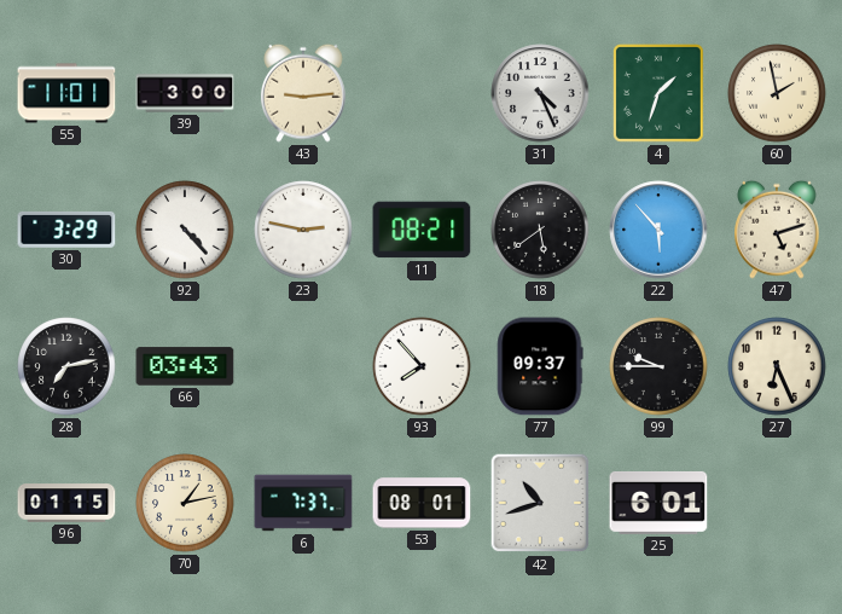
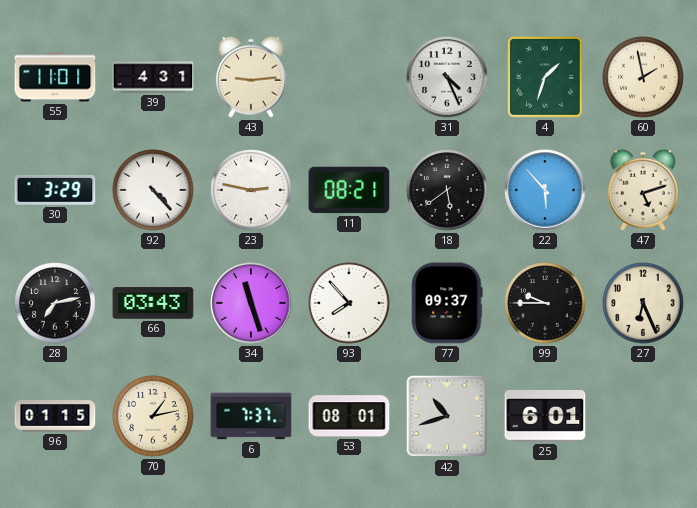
39: 3:00 -> 4:31 (153, 77)
34: none -> 11:27 (251, 303)
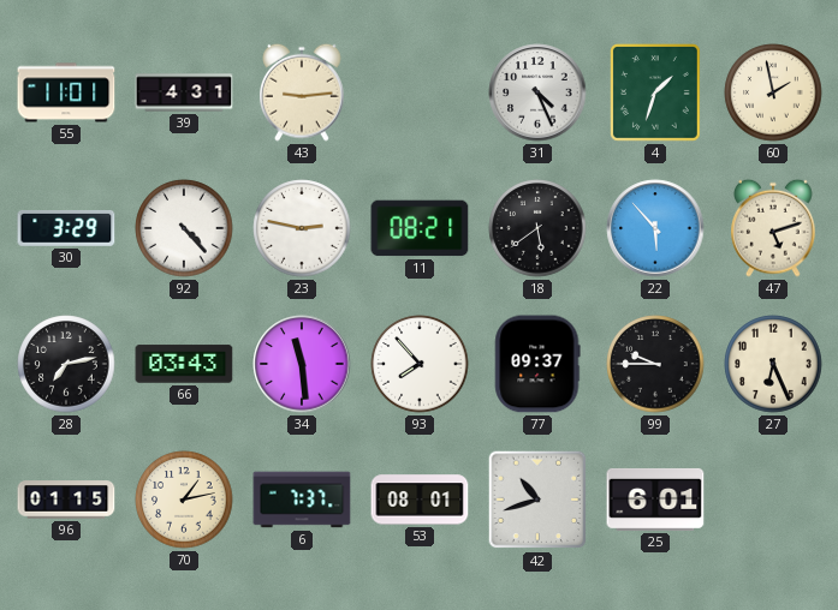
34: 11:27 -> 11:29 (302, 364)
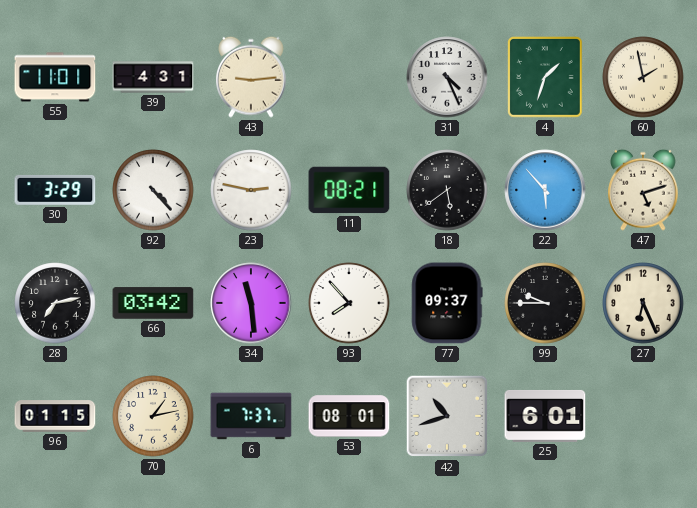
66: 03:43 -> 03:42 (153, 303)
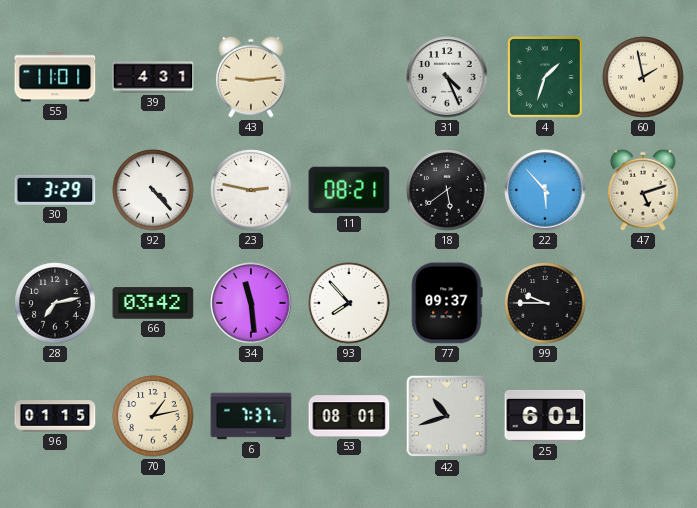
27: 6:26 -> none (643, 303)
